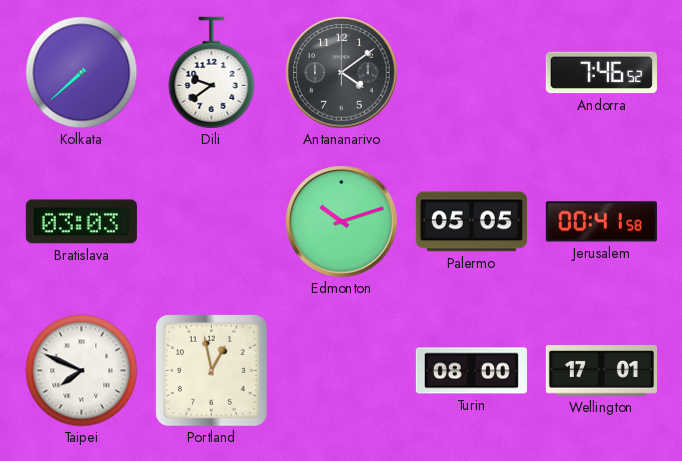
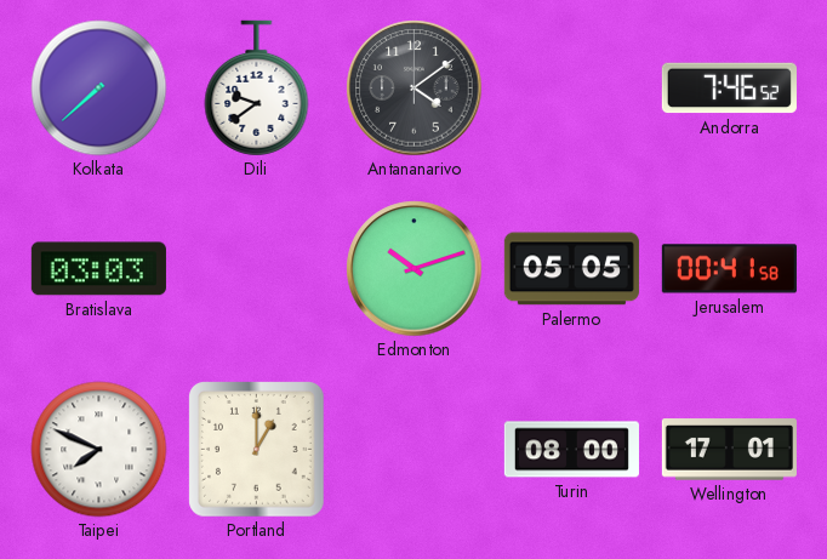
Portland: 12:58 -> 1:00 (257, 450)
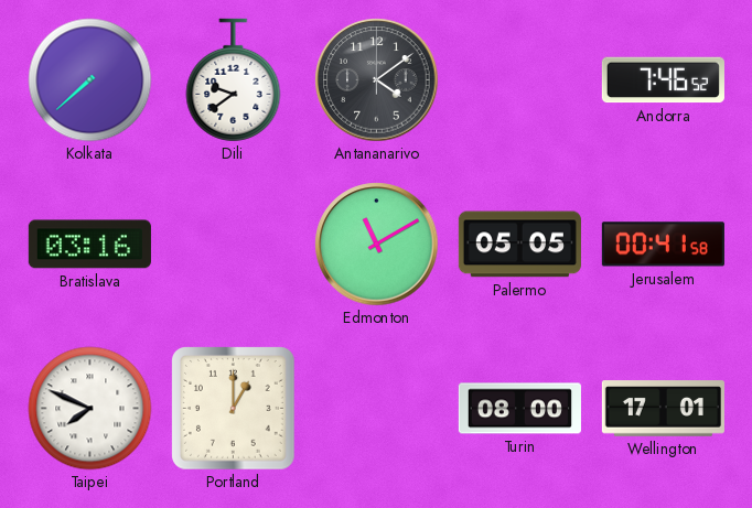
Bratislava: 03:03 -> 03:16 (89, 245)
Edmonton: 10:12 -> 11:10 (377, 245)
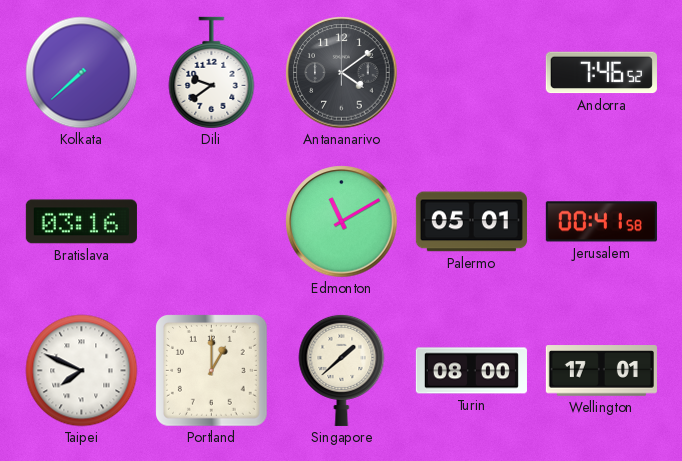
Palermo: 05:05 -> 05:01 (471, 222)
Singapore: none -> 1:38 (342, 370)
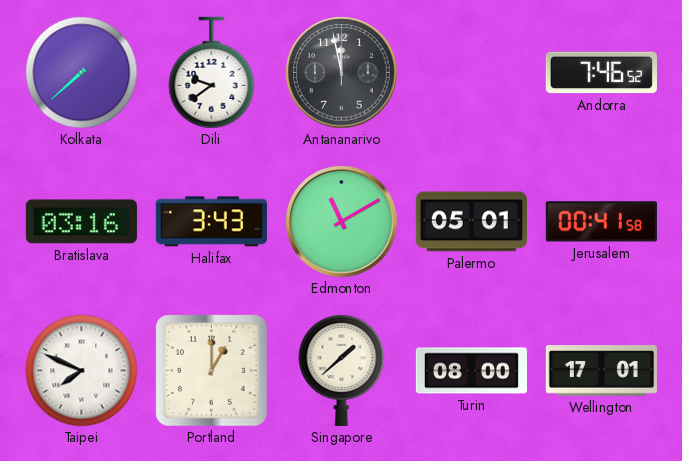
Antananarivo: 4:09 -> 11:58 (342, 73)
Halifax: none -> 3:43 (211, 222)
